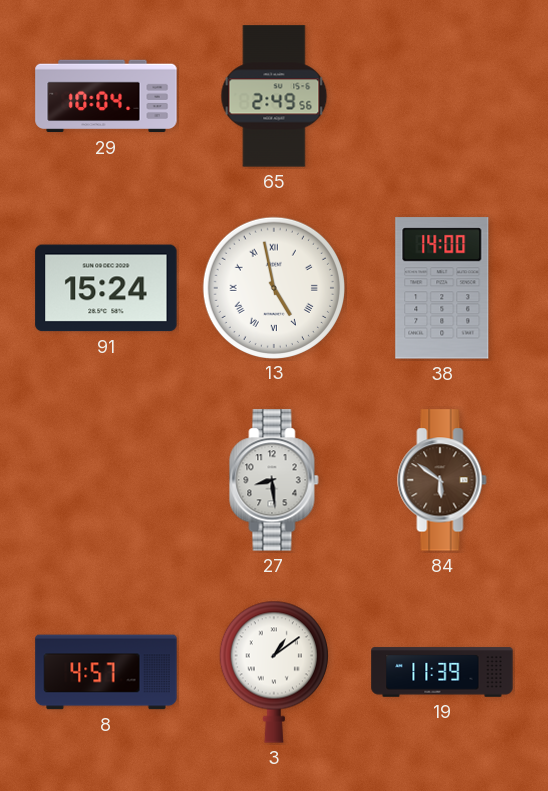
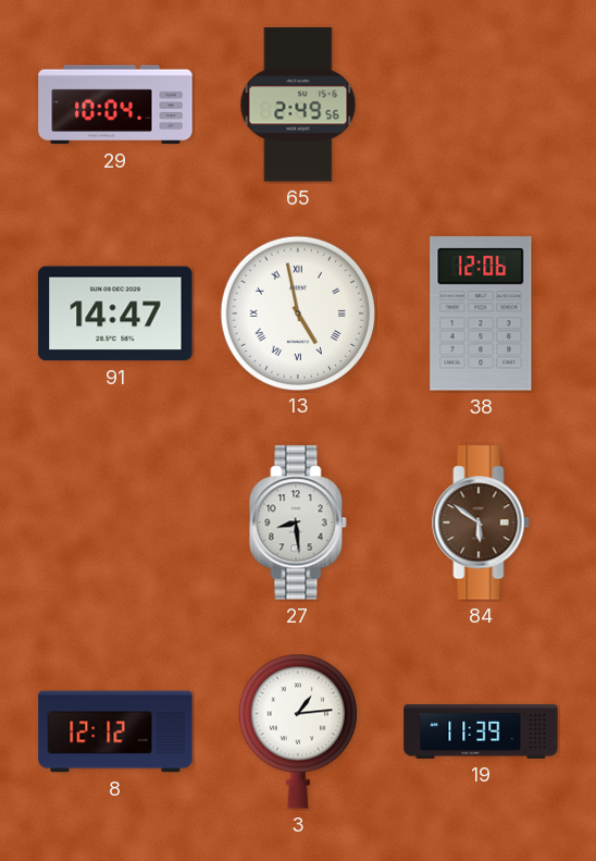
91: 15:24 -> 14:47 (115, 313)
38: 14:00 -> 12:06 (481, 313)
8: 4:57 -> 12:12 (115, 731)
3: 1:09 -> 1:14 (298, 731)
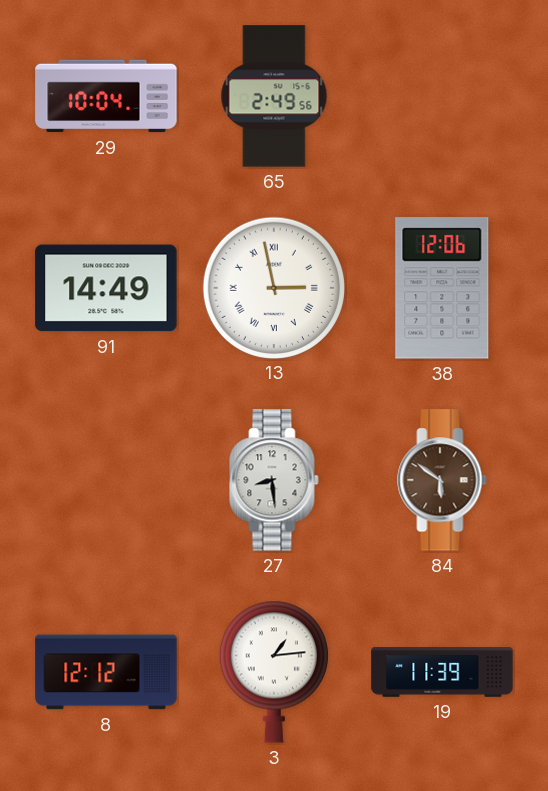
91: 14:47 -> 14:49 (106, 288)
13: 4:58 -> 2:58 (273, 287)
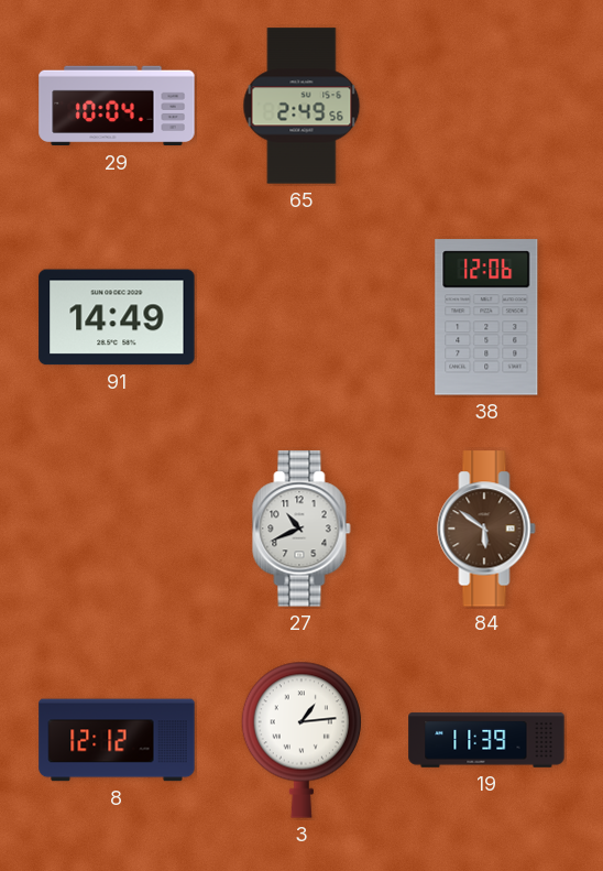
13: 2:58 -> none (273, 287)
27: 8:29 -> 10:41 (301, 529)
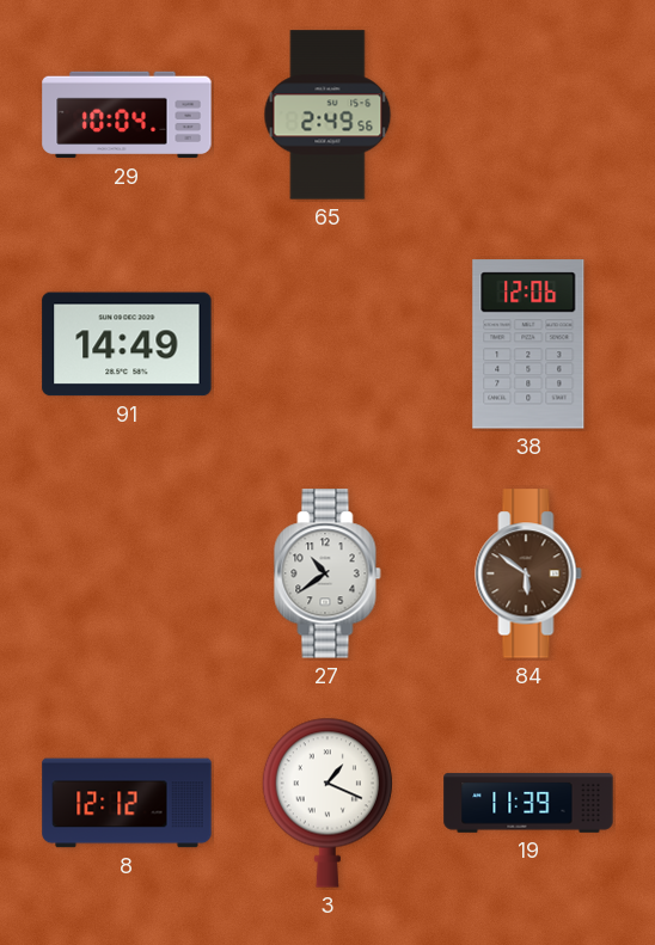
27: 10:41 -> 10:39 (327, 573)
3: 1:14 -> 1:19 (327, 803)
